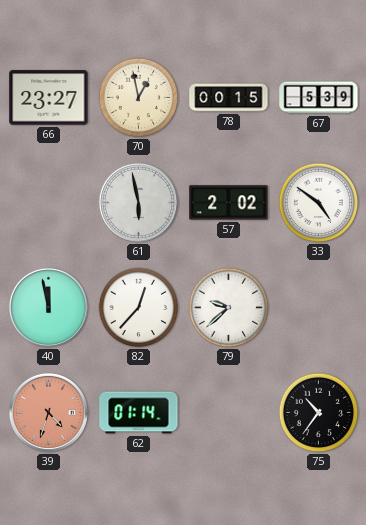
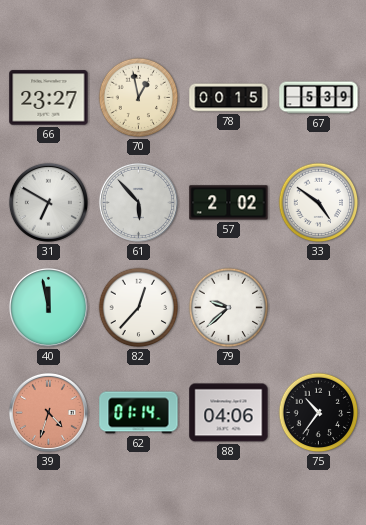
31: none -> 6:50 (48, 202)
61: 5:58 -> 5:53 (138, 202)
88: none -> 04:06 (229, 413)
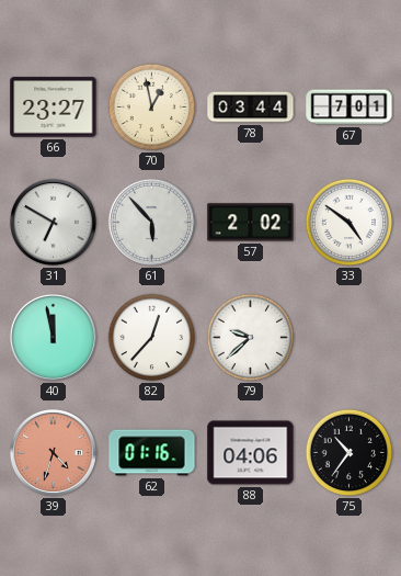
78: 00:15 -> 03:44 (251, 108)
67: 5:39 -> 7:01 (350, 108)
62: 01:14 -> 01:16 (152, 453)
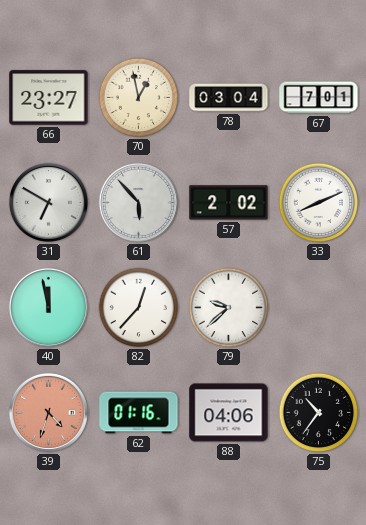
78: 03:44 -> 03:04 (229, 98)
33: 4:51 -> 8:11 (319, 203)
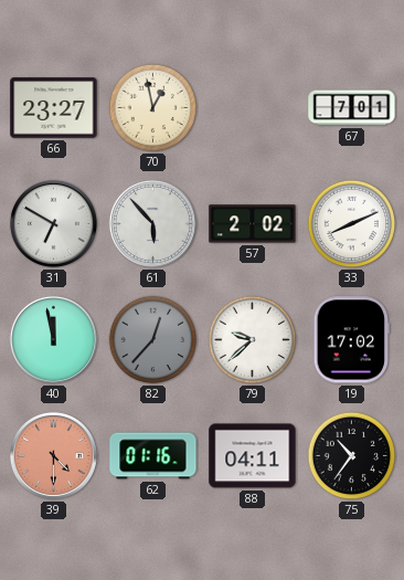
78: 03:04 -> none (229, 98)
82 dial: white -> grey (153, 340)
19: none -> 17:02 (352, 340)
39: 4:33 -> 4:30 (53, 455)
88: 04:06 -> 04:11 (253, 456)
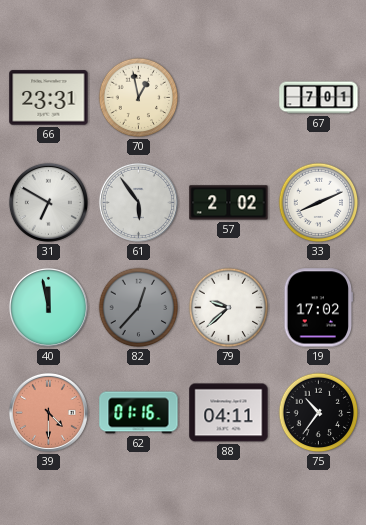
66: 23:27 -> 23:31 (49, 98)
61: 5:53 -> 5:54 (138, 202)
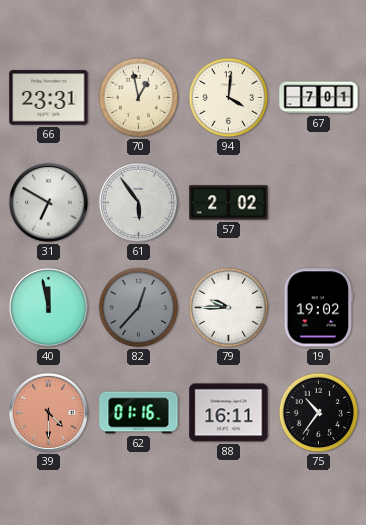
94: none -> 4:01 (229, 98)
33: 8:11 -> none (319, 203)
79: 9:38 -> 9:45 (229, 308)
19: 17:02 -> 19:02 (319, 308)
88: 04:11 -> 16:11 (229, 413)
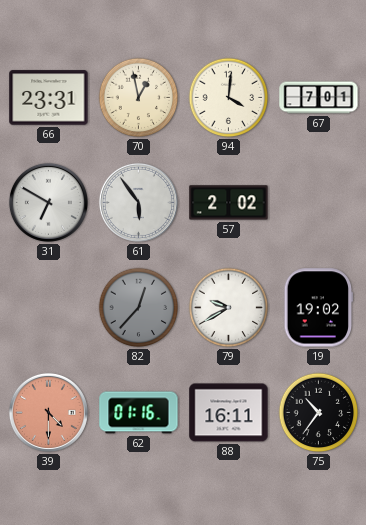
40: 11:58 -> none (48, 307)
79: 9:45 -> 9:40 (229, 308)
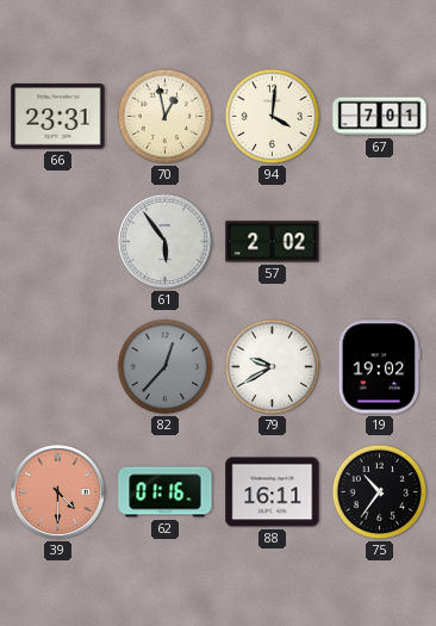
31: 6:50 -> none (48, 202)
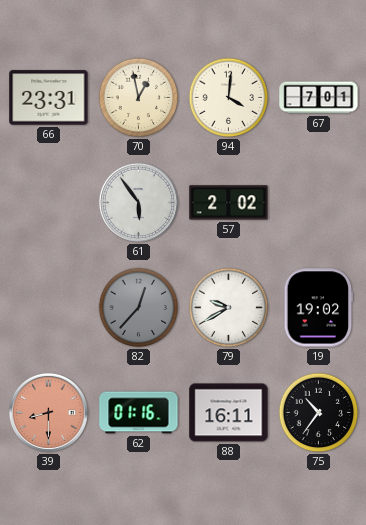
39: 4:30 -> 8:30 (48, 412)
